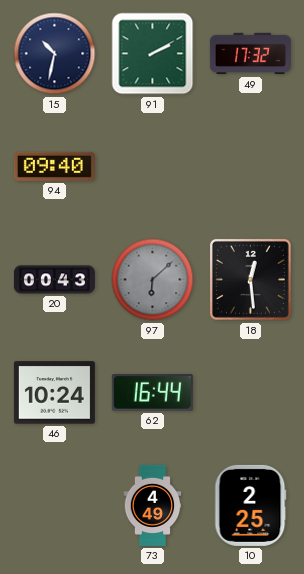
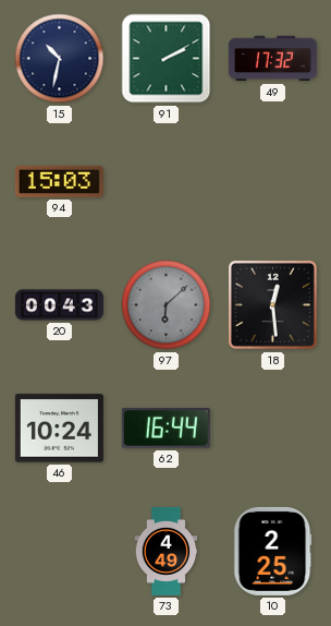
94: 09:40 -> 15:03 (59, 181)
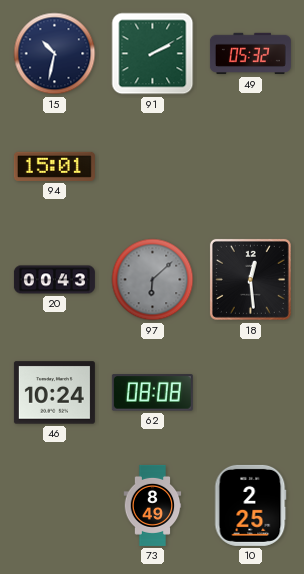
49: 17:32 -> 05:32 (250, 54)
94: 15:03 -> 15:01 (54, 166)
62: 16:44 -> 08:08 (152, 393)
73: 4:49 -> 8:49 (153, 505)
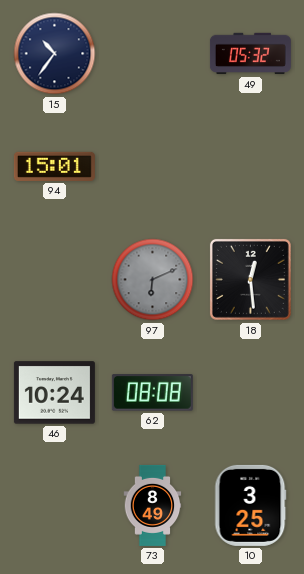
15: 10:32 -> 10:36 (55, 54)
91: 2:10 -> none (153, 54)
20: 00:43 -> none (54, 280)
97: 6:08 -> 6:11 (153, 280)
10: 2:25 -> 3:25 (251, 505)
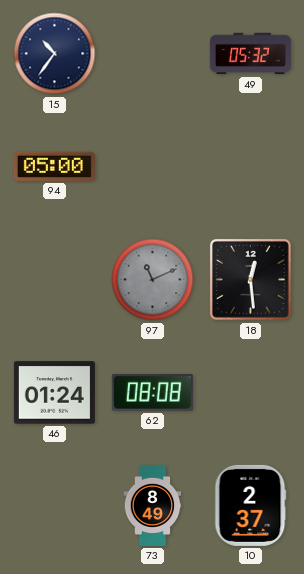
94: 15:01 -> 05:00 (54, 166)
97: 6:11 -> 11:11 (153, 280)
46: 10:24 -> 01:24 (54, 393)
10: 3:25 -> 2:37 (251, 505)
